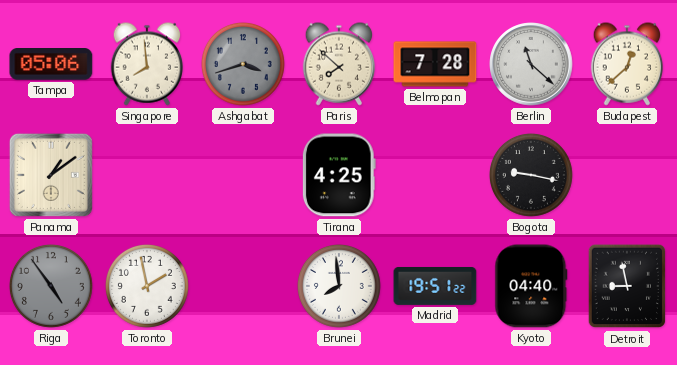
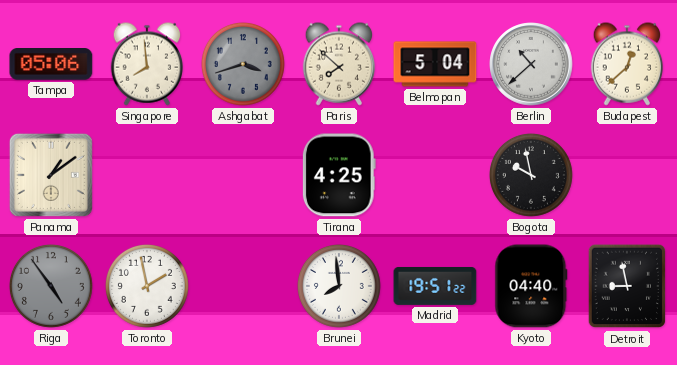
Belmopan: 7:28 -> 5:04 (435, 64)
Berlin: 11:22 -> 10:38 (531, 64)
Bogota: 9:17 -> 9:58 (531, 175)
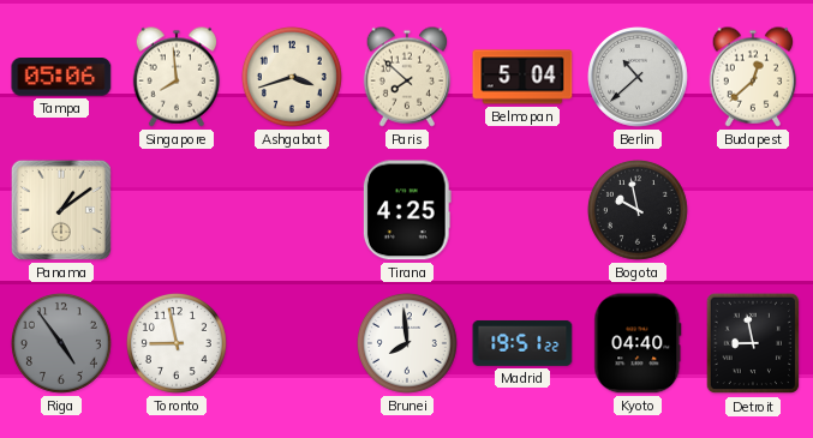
Ashgabat dial: grey -> cream (292, 77)
Toronto: 1:58 -> 8:58 (177, 343)
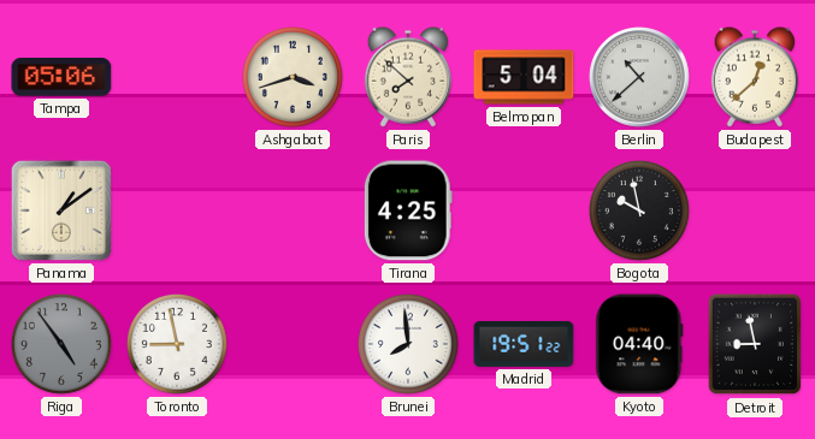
Singapore: 7:59 -> none (175, 77)
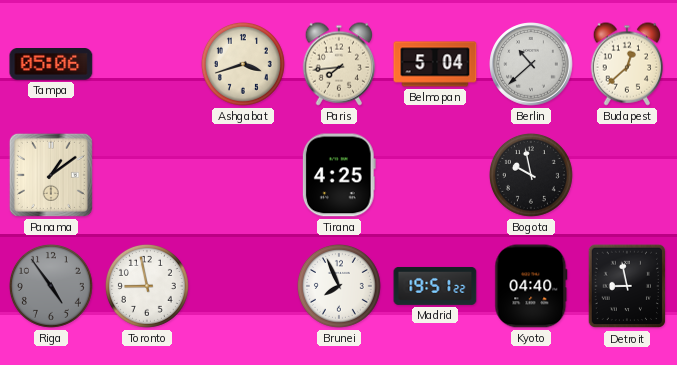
Paris: 7:52 -> 7:44 (338, 64)
Brunei: 7:59 -> 7:56 (339, 286)
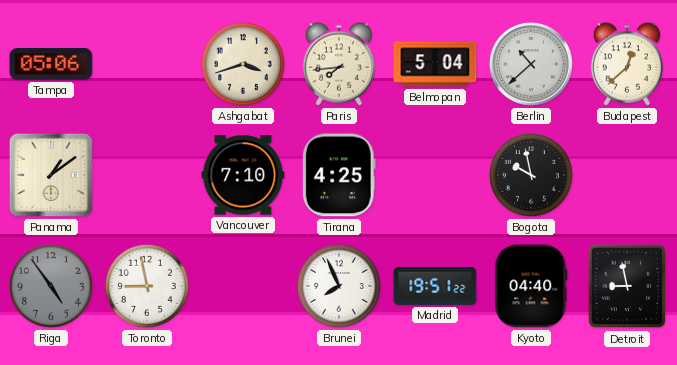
Vancouver: none -> 7:10 (243, 175)
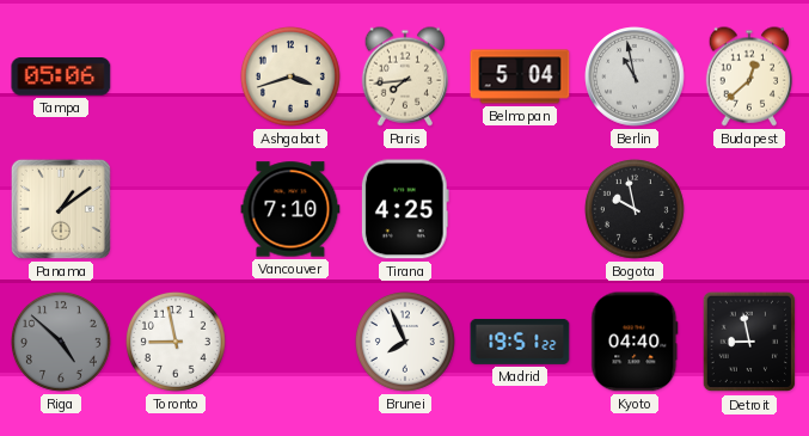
Berlin: 10:38 -> 10:58 (635, 76)
Riga: 4:54 -> 4:52 (61, 342)
